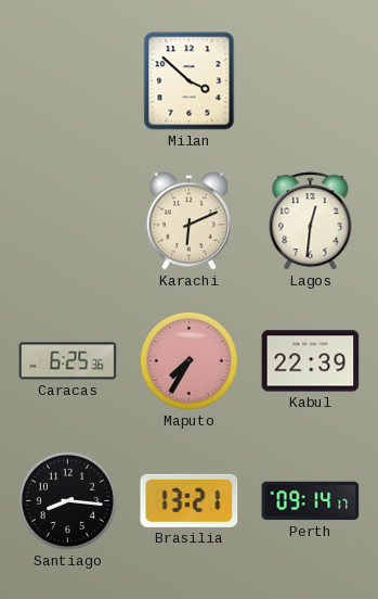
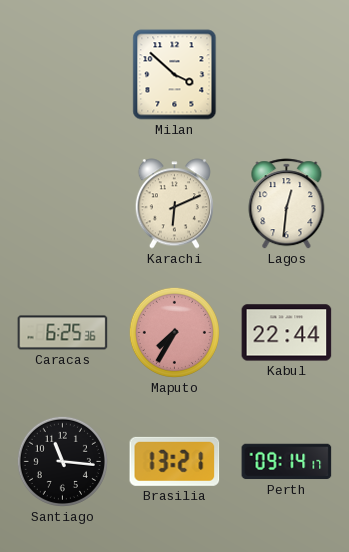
Kabul: 22:39 -> 22:44 (287, 333)
Santiago: 8:16 -> 11:16 (62, 461)
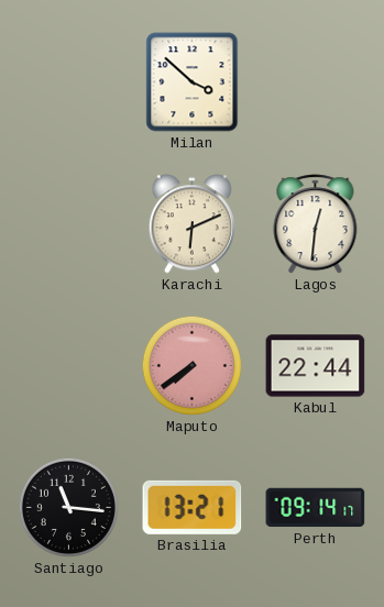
Caracas: 6:25 -> none (63, 333)
Maputo: 7:35 -> 7:39 (191, 365)
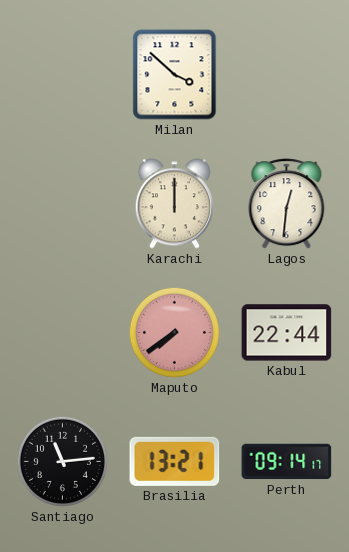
Karachi: 6:11 -> 12:00 (174, 204)
Santiago: 11:16 -> 11:14 (62, 461)
